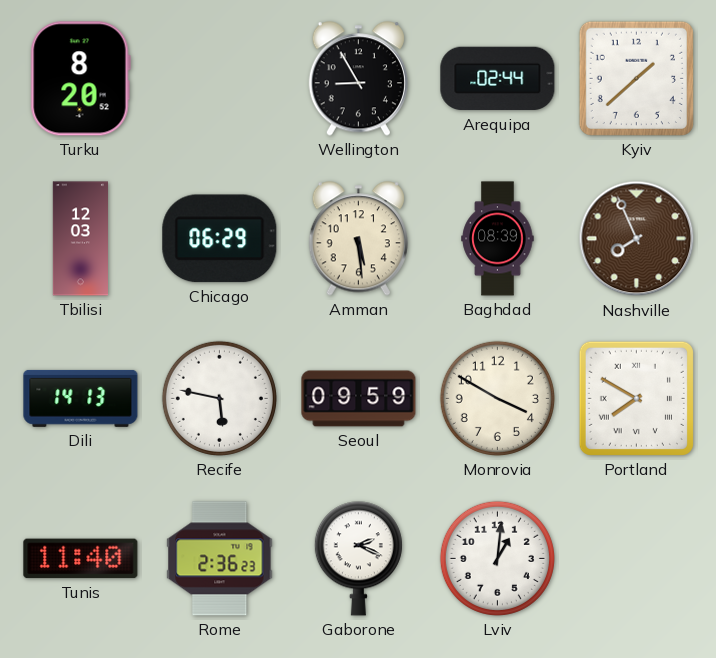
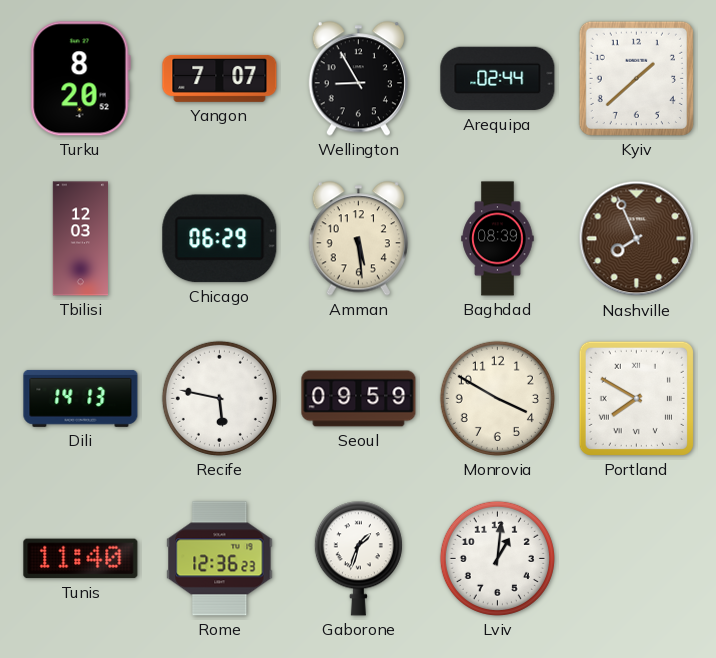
Yangon: none -> 7:07 (220, 78)
Rome: 2:36 -> 12:36 (220, 559)
Gaborone: 2:19 -> 1:33 (358, 559)
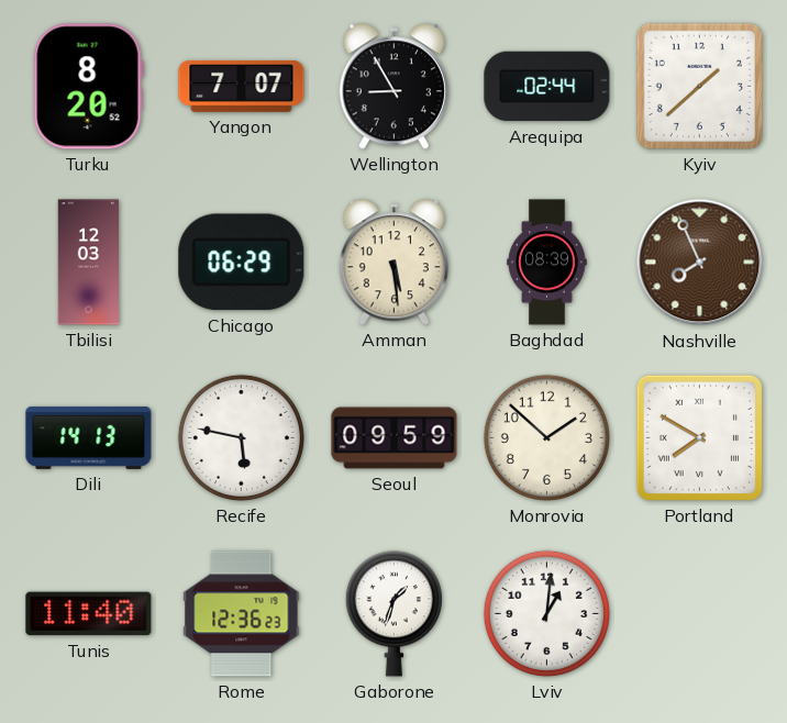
Monrovia: 3:50 -> 1:52 (546, 437)
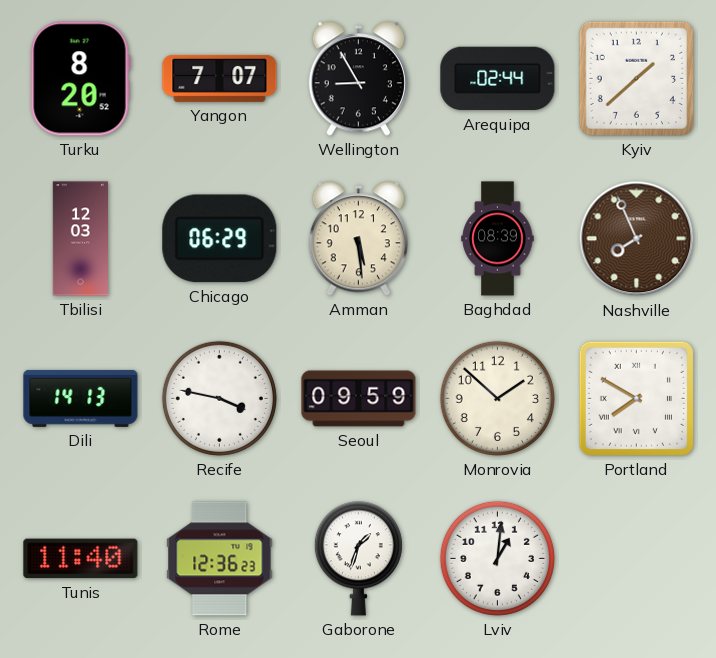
Recife: 5:47 -> 3:47 (219, 398)
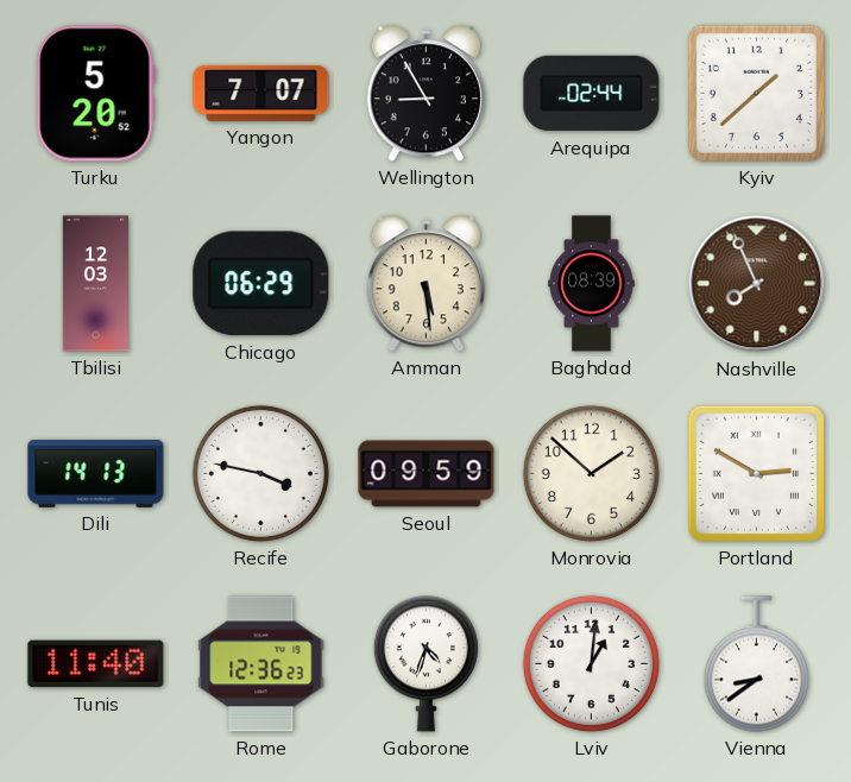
Turku: 8:20 -> 5:20 (95, 94)
Portland: 7:50 -> 2:50 (756, 473)
Gaborone: 1:33 -> 4:33 (425, 664)
Vienna: none -> 8:39 (756, 664)
